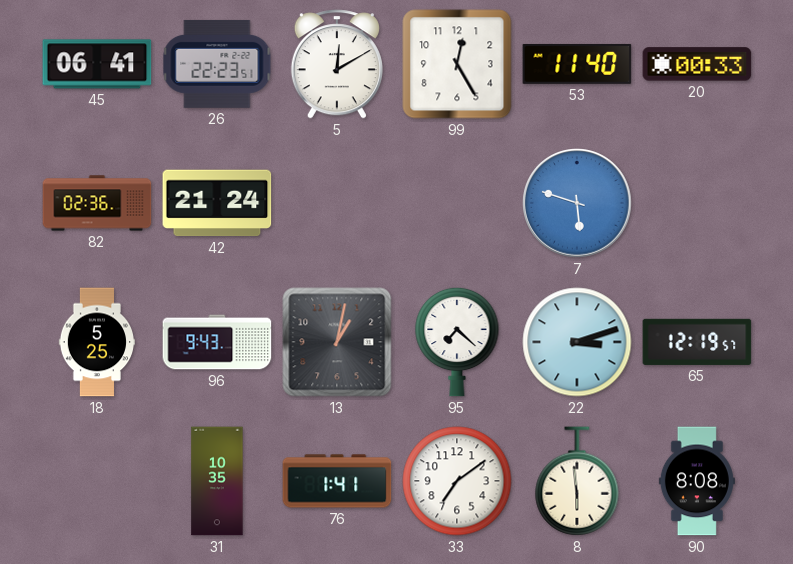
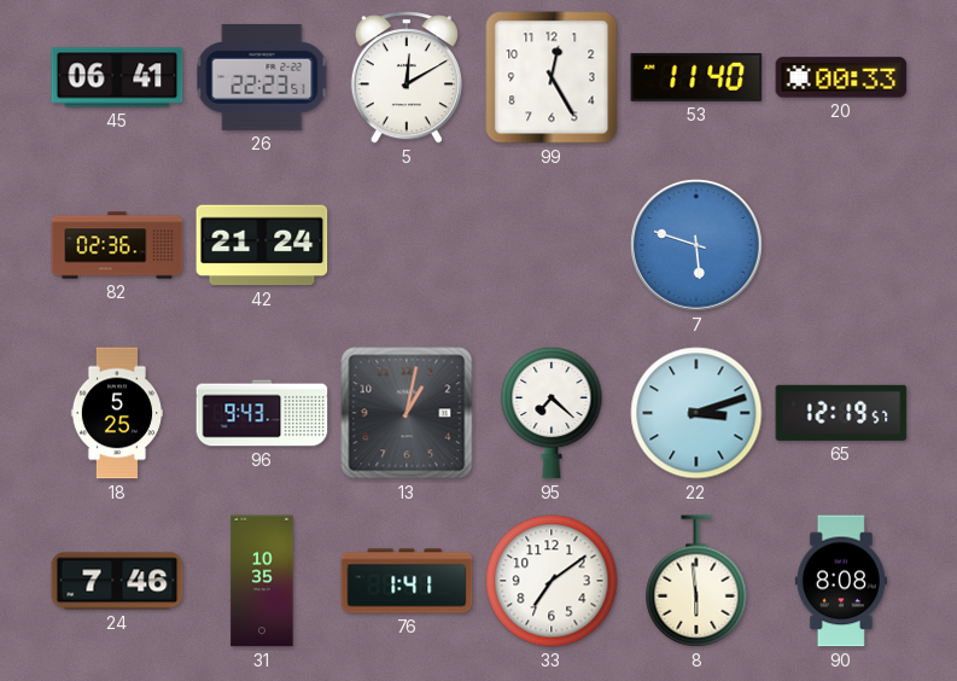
24: none -> 7:46 (117, 581)
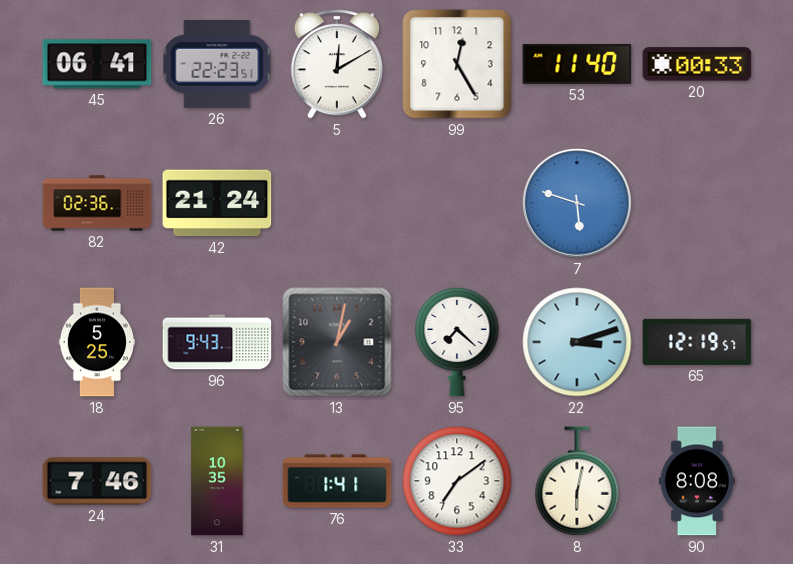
8: 5:59 -> 6:02 (577, 481)
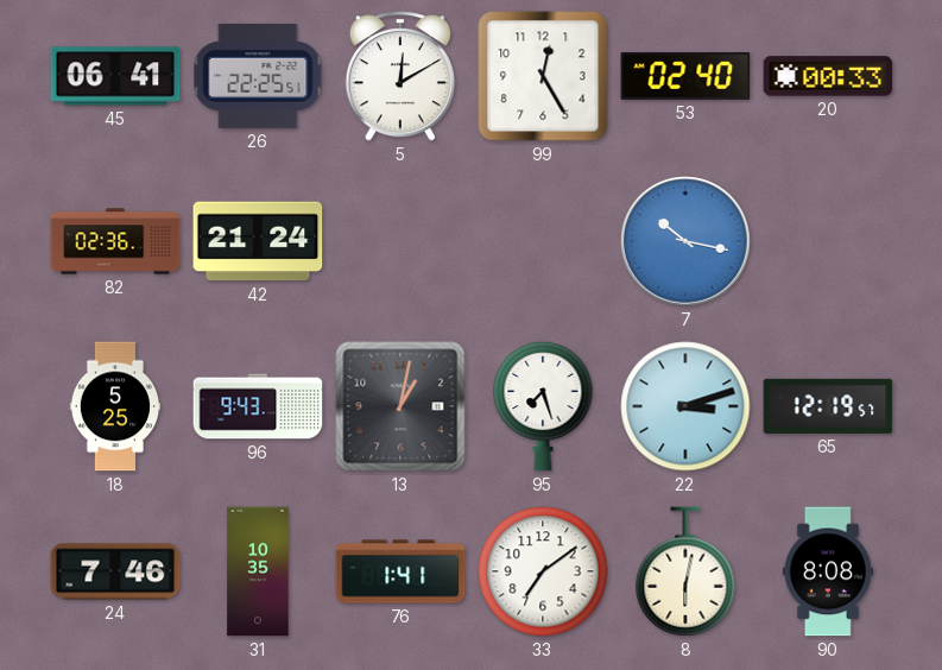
26: 22:23 -> 22:25 (258, 76)
53: 11:40 -> 02:40 (685, 76)
7: 5:48 -> 10:17 (685, 241)
95: 7:22 -> 7:27 (543, 406)
